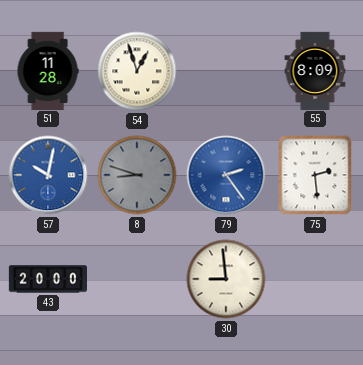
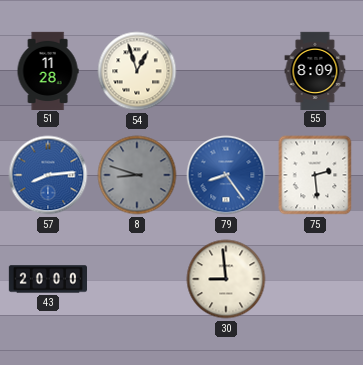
57: 10:02 -> 8:14 (48, 175)
79: 2:24 -> 8:24 (226, 175)
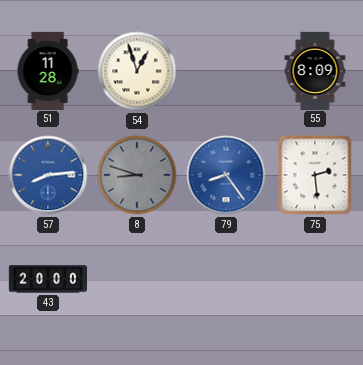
30: 8:59 -> none (226, 279)
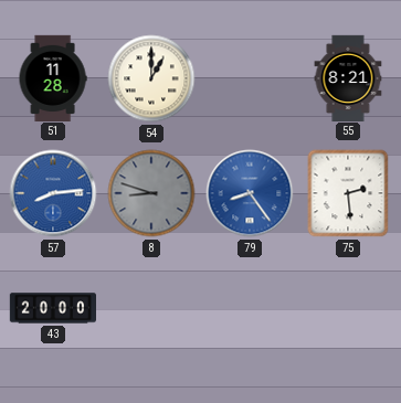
54: 12:57 -> 1:00 (151, 78)
55: 8:09 -> 8:21 (348, 77)
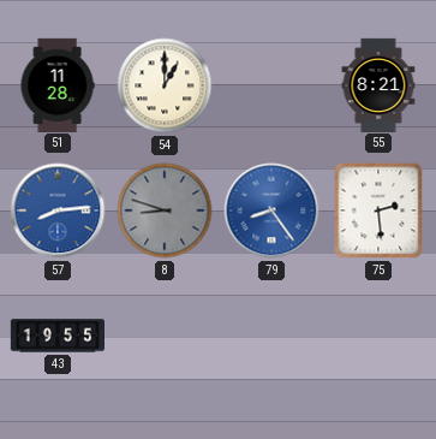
43: 20:00 -> 19:55 (56, 336)
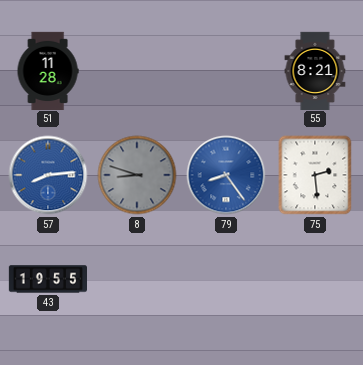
54: 1:00 -> none (165, 85)
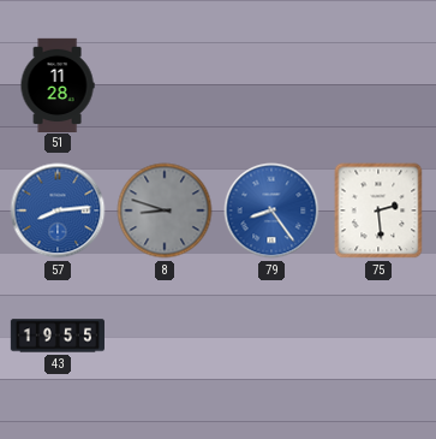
55: 8:21 -> none (315, 70)
